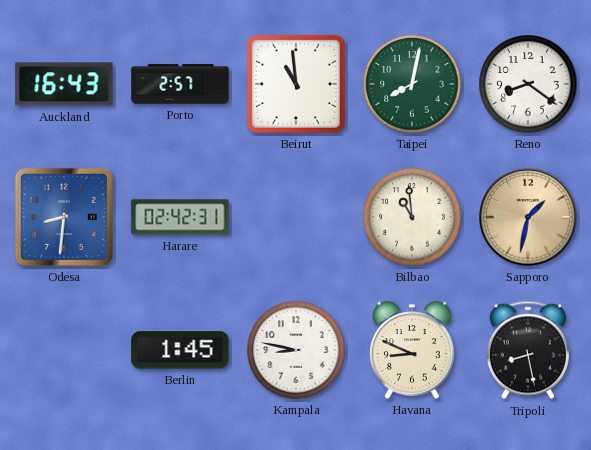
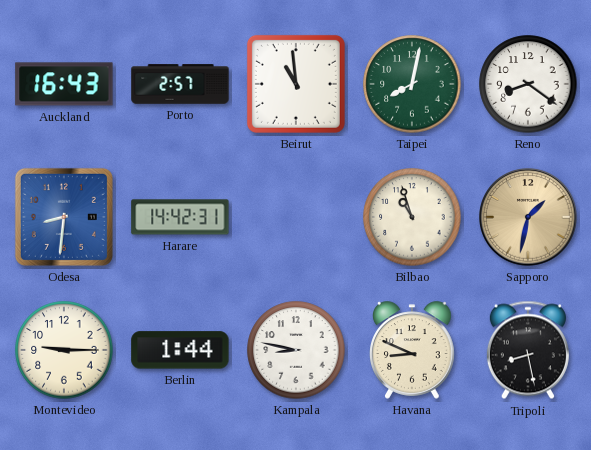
Harare: 02:42 -> 14:42 (180, 217)
Bilbao: 10:59 -> 10:57 (412, 217)
Montevideo: none -> 9:15 (64, 350)
Berlin: 1:45 -> 1:44 (180, 350)
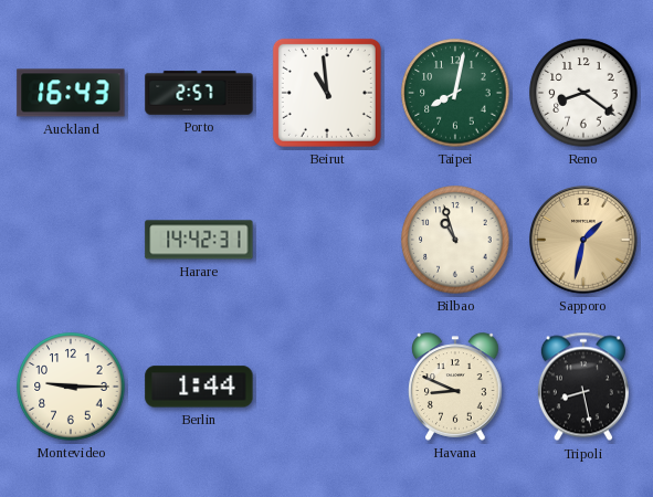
Odesa: 8:31 -> none (64, 217)
Kampala: 8:47 -> none (296, 350)
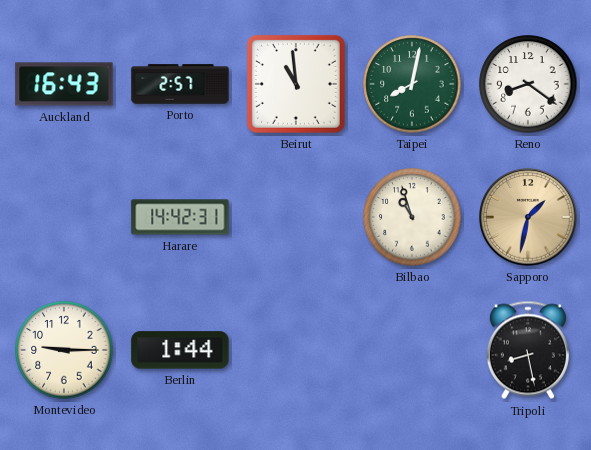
Havana: 8:49 -> none (456, 387)
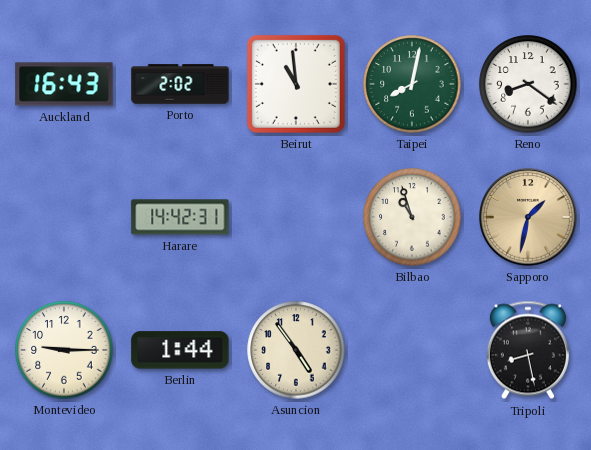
Porto: 2:57 -> 2:02 (180, 84)
Asuncion: none -> 4:54 (296, 350)
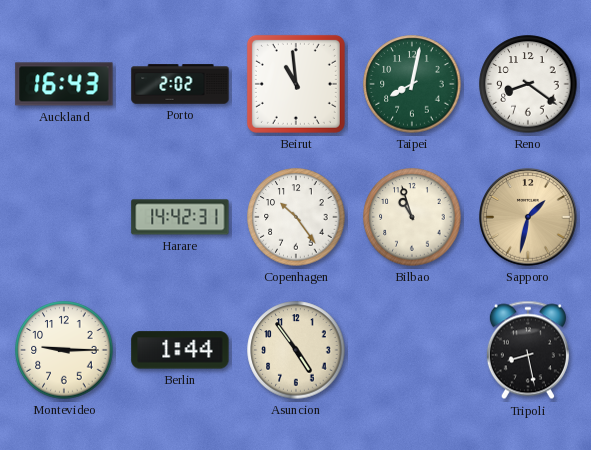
Copenhagen: none -> 10:24 (296, 217)
